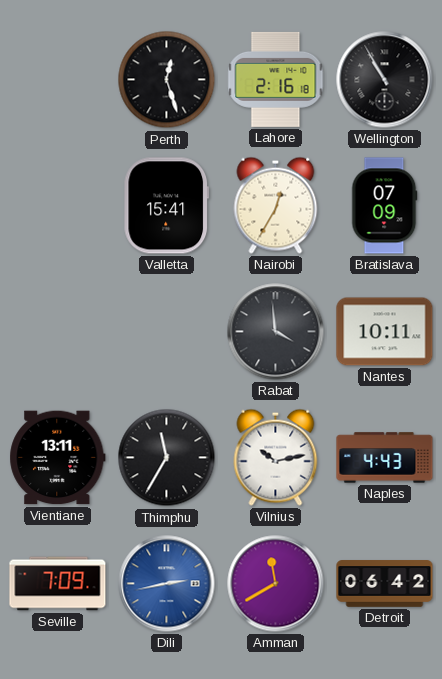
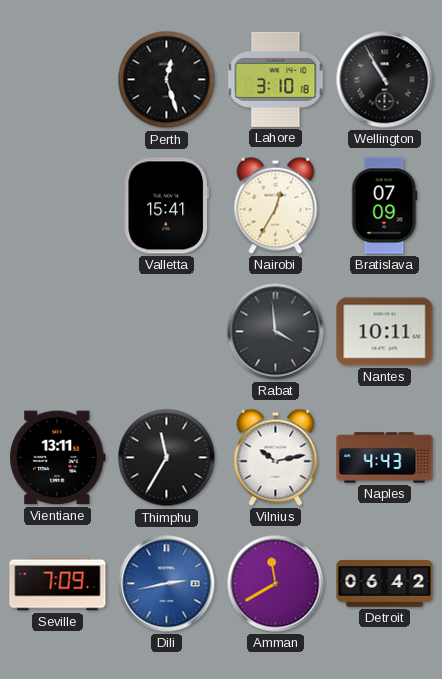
Lahore: 2:16 -> 3:10 (276, 79)
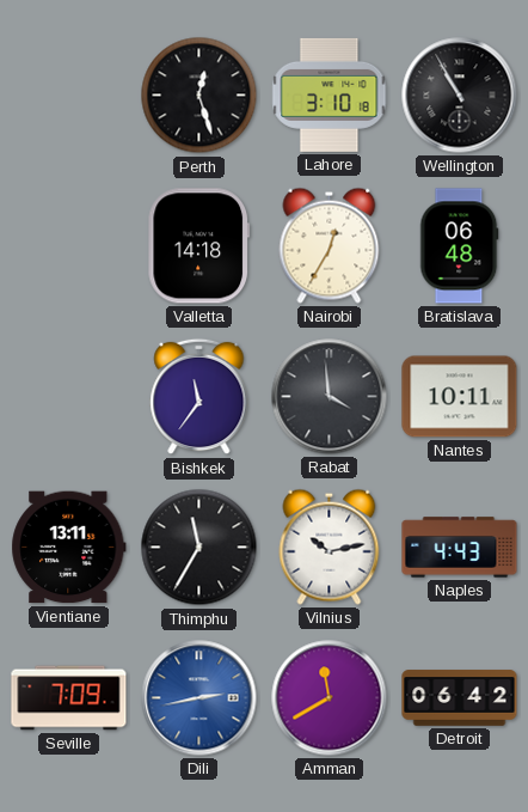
Valletta: 15:41 -> 14:18 (198, 246)
Bratislava: 07:09 -> 06:48 (460, 246)
Bishkek: none -> 11:36 (199, 397)
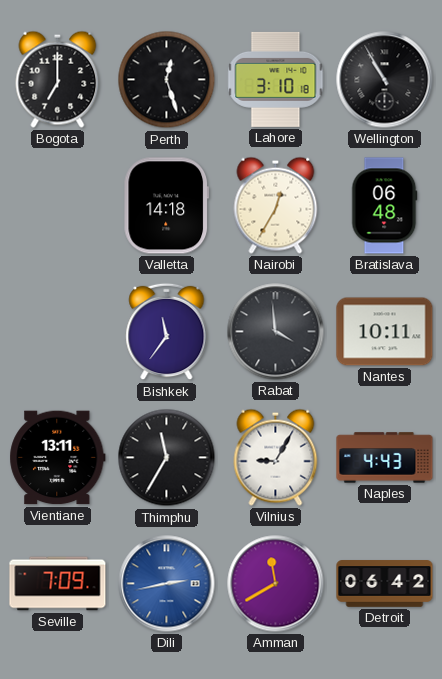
Bogota: none -> 7:00 (58, 79)
Vilnius: 10:13 -> 9:05 (276, 457)
